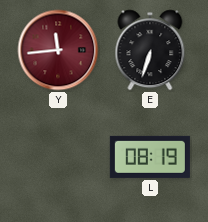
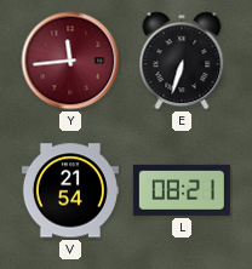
V: none -> 21:54 (70, 190)
L: 08:19 -> 08:21 (182, 190)
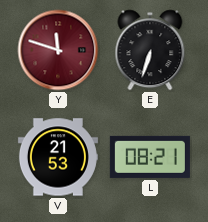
Y: 11:44 -> 11:48 (58, 50)
V: 21:54 -> 21:53 (58, 157)
